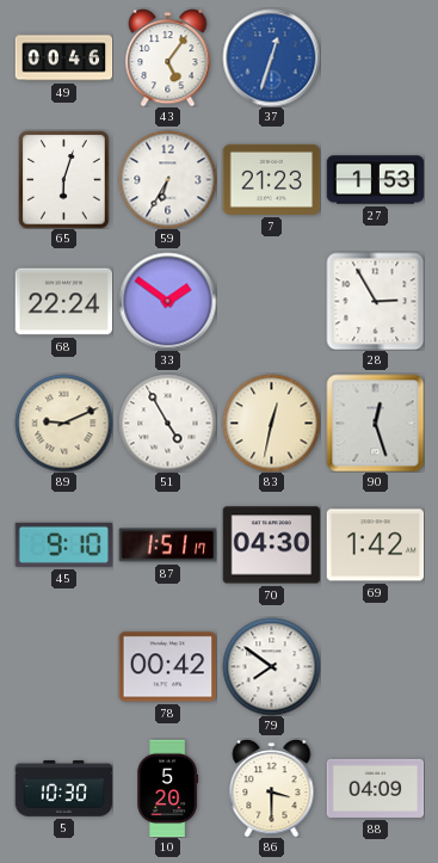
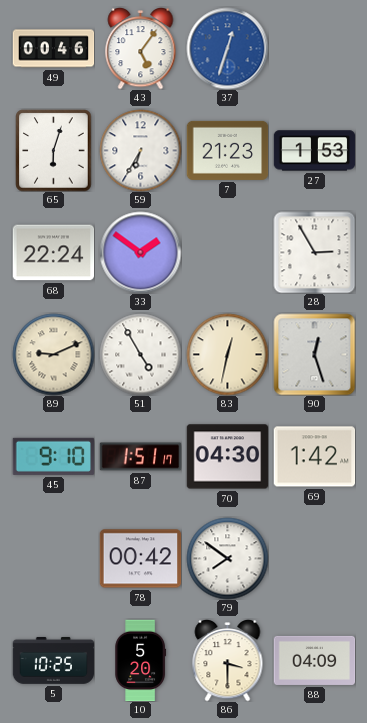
5: 10:30 -> 10:25 (53, 660)
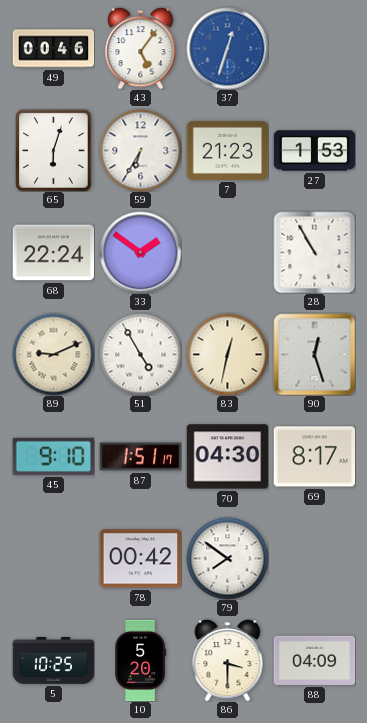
28: 2:55 -> 10:55 (314, 252)
69: 1:42 -> 8:17 (314, 457)
